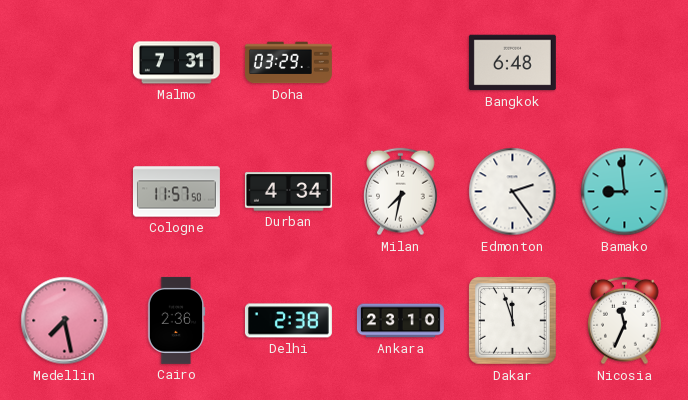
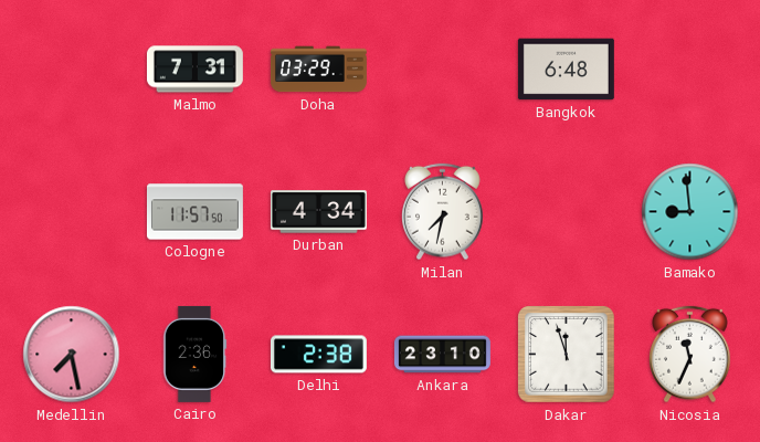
Edmonton: 2:24 -> none (513, 192)
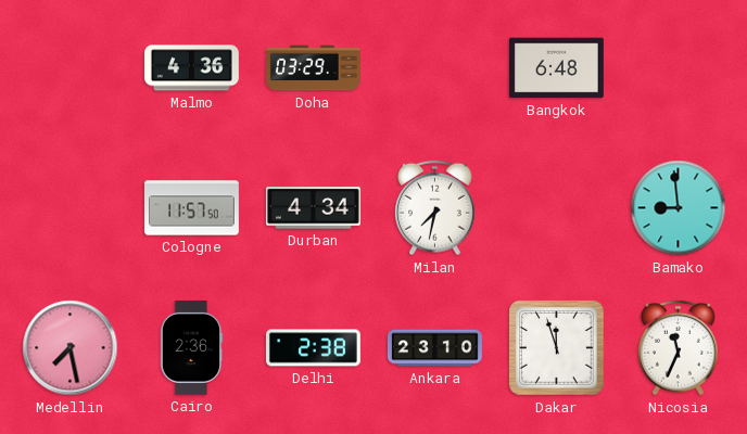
Malmo: 7:31 -> 4:36 (191, 68)
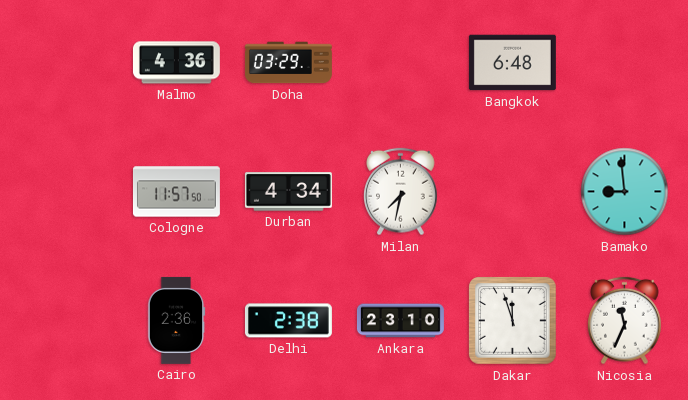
Medellin: 7:28 -> none (71, 348)
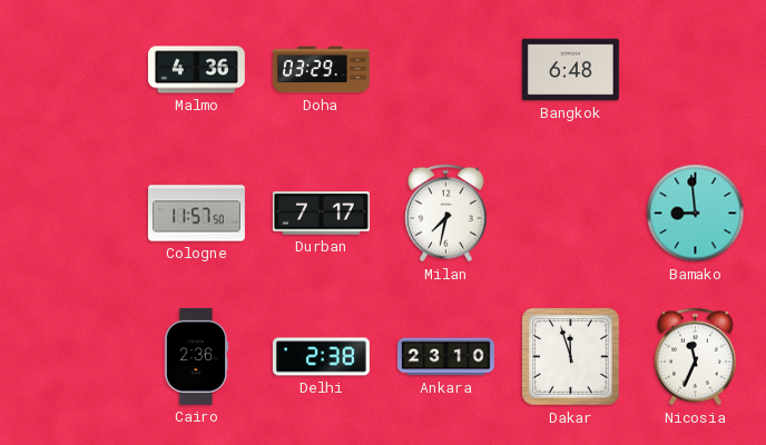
Durban: 4:34 -> 7:17 (321, 214)
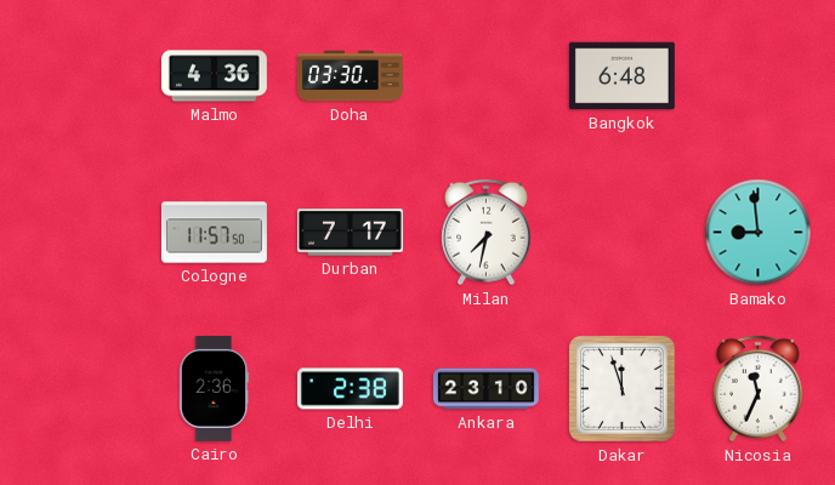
Doha: 03:29 -> 03:30 (350, 76)
